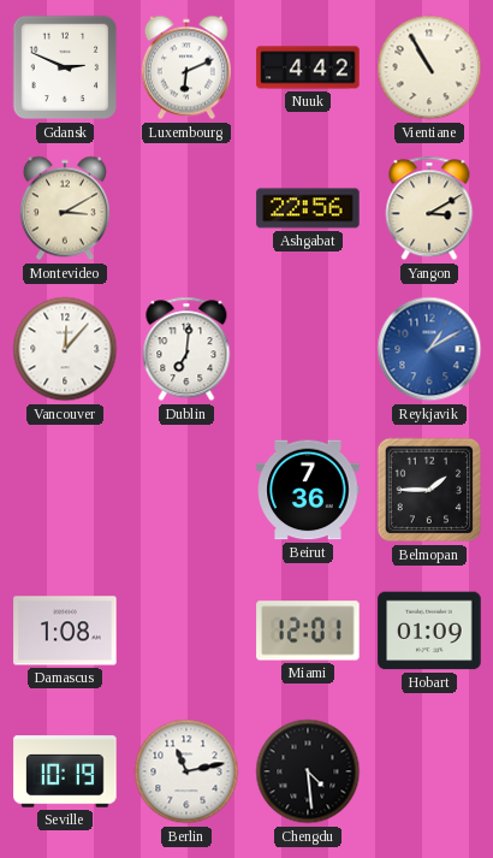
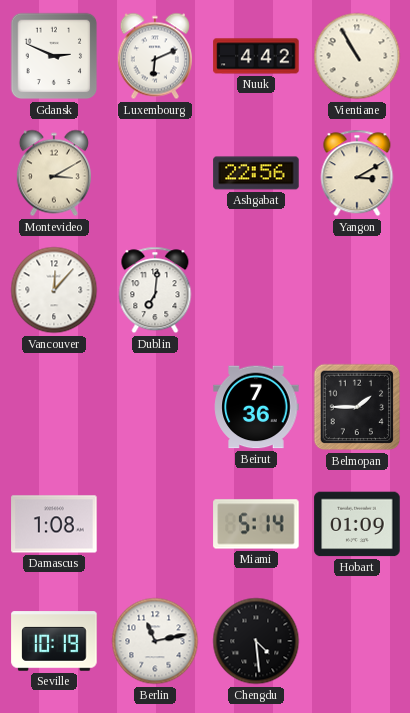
Reykjavik: 1:10 -> none (429, 349)
Miami: 12:01 -> 5:14 (256, 524)
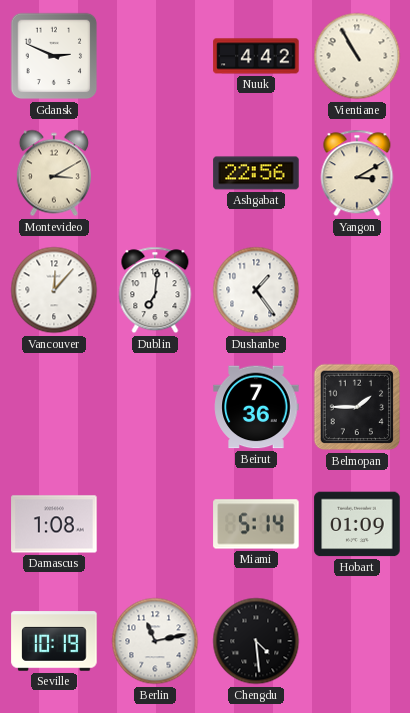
Luxembourg: 6:11 -> none (155, 56)
Dushanbe: none -> 1:24 (256, 290)
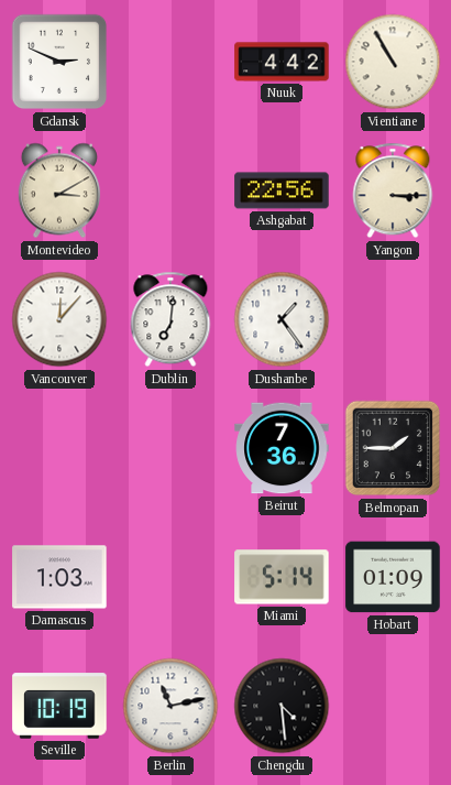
Yangon: 3:10 -> 3:15 (393, 190)
Damascus: 1:08 -> 1:03 (59, 577)
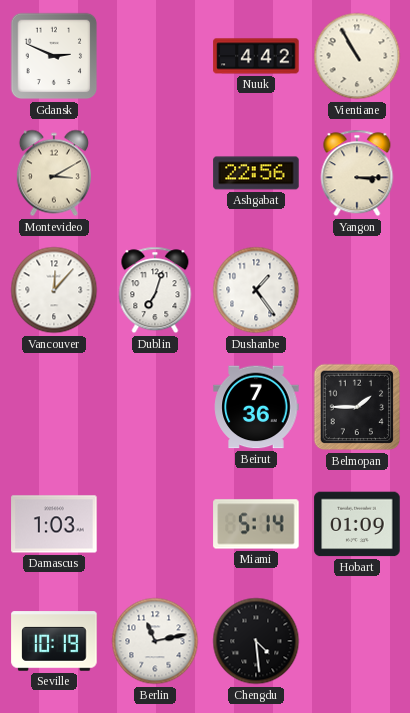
Dublin: 7:01 -> 7:03 (155, 290)
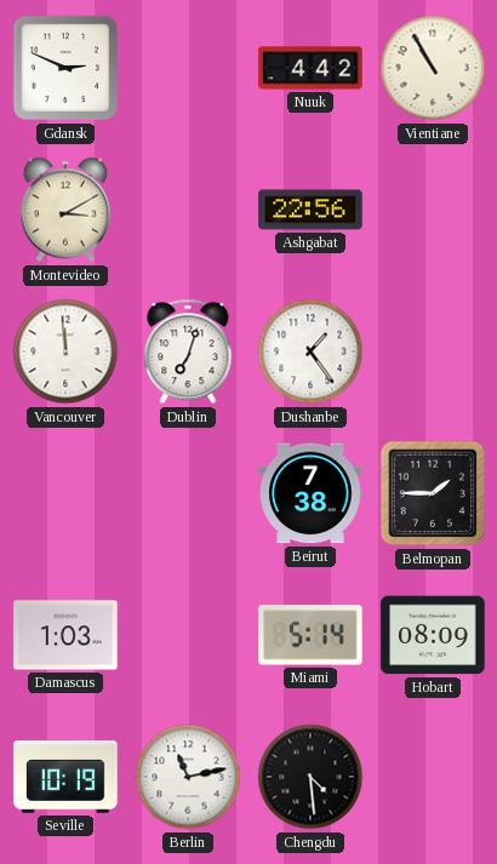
Yangon: 3:15 -> none (357, 173)
Vancouver: 12:07 -> 11:59 (65, 351)
Beirut: 7:36 -> 7:38 (310, 493)
Hobart: 01:09 -> 08:09 (433, 635)
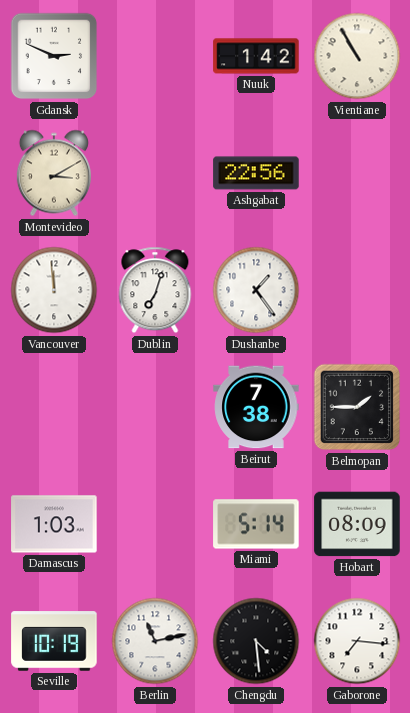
Nuuk: 4:42 -> 1:42 (256, 56)
Gaborone: none -> 7:16 (357, 641)
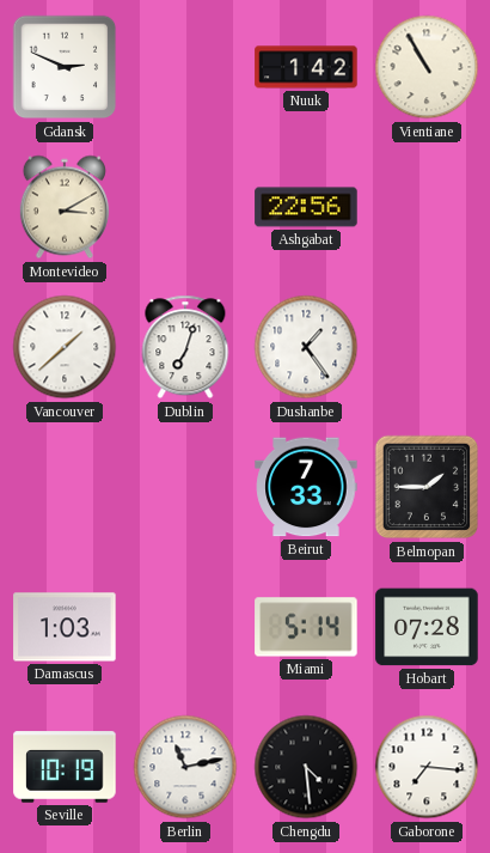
Vancouver: 11:59 -> 1:38 (65, 347)
Beirut: 7:38 -> 7:33 (306, 487)
Hobart: 08:09 -> 07:28 (427, 627)
